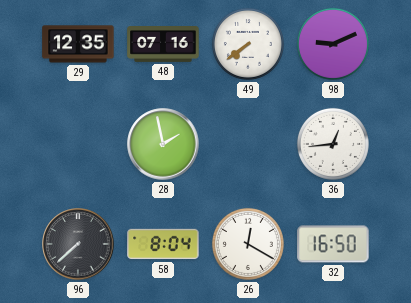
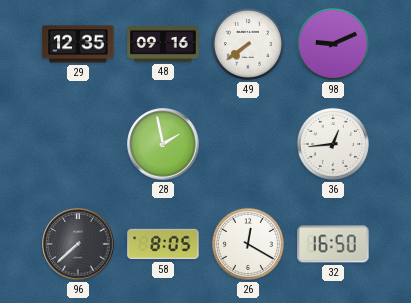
48: 07:16 -> 09:16 (163, 45)
58: 8:04 -> 8:05 (163, 244)
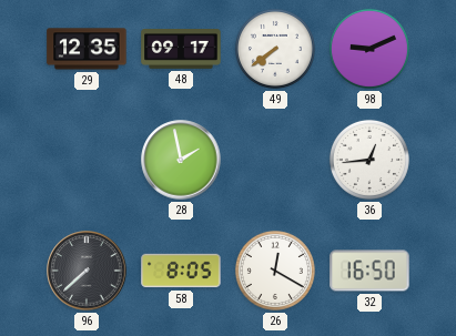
48: 09:16 -> 09:17 (181, 50)
